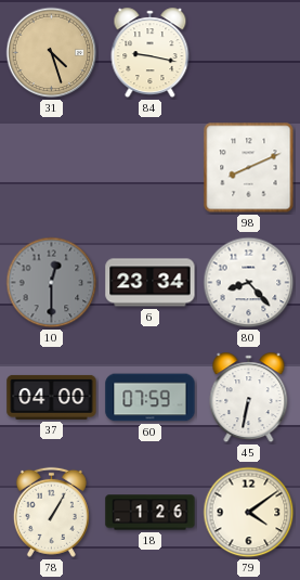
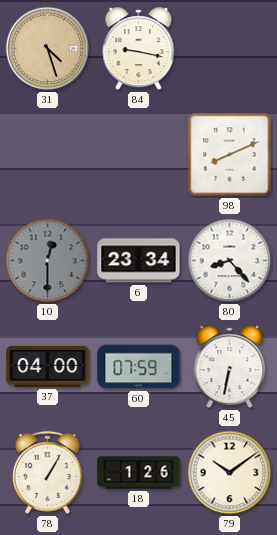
79: 4:09 -> 10:09 (230, 473)
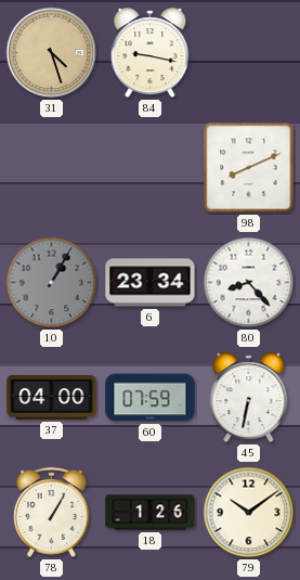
10: 12:30 -> 1:05 (52, 283)
